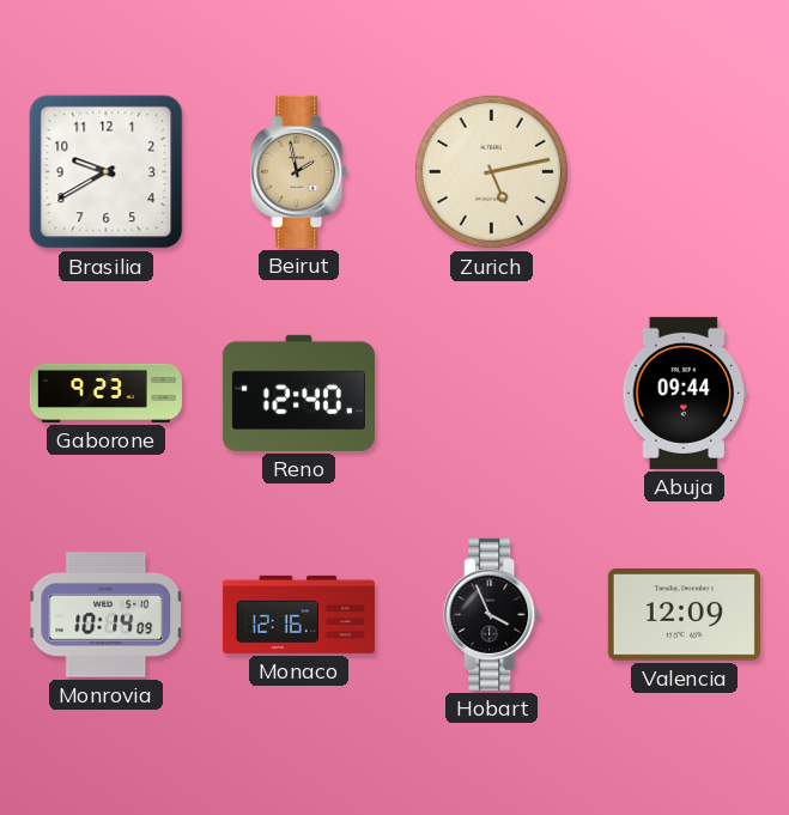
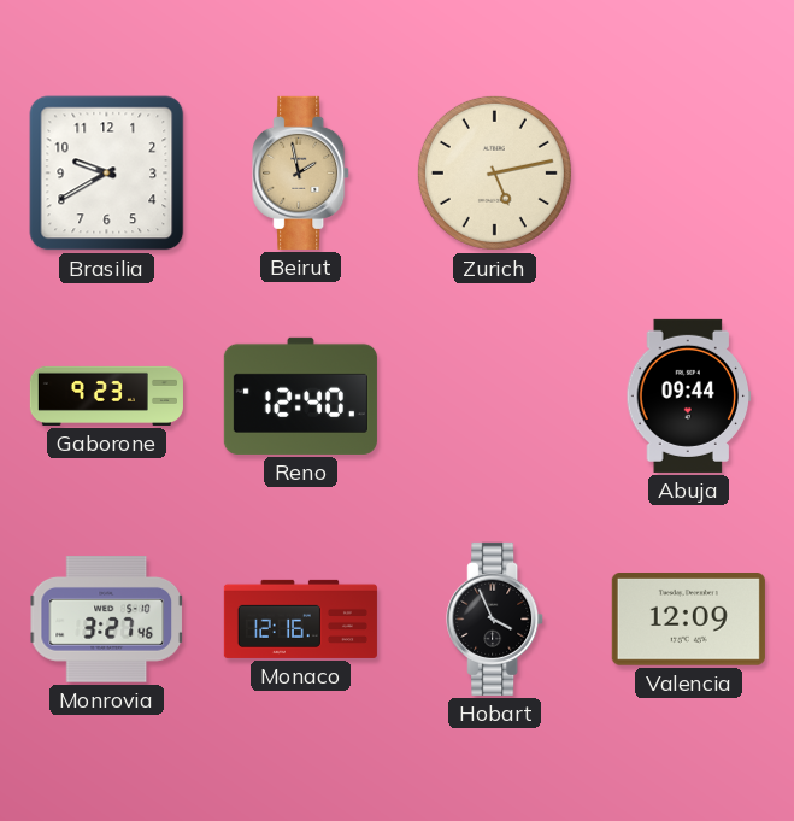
Monrovia: 10:14 -> 3:27 (107, 620)
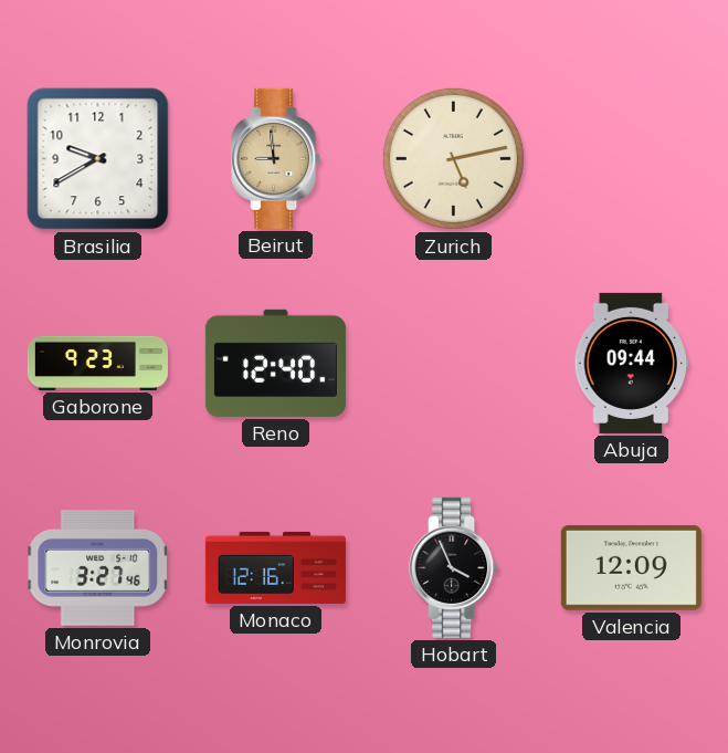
Beirut: 1:58 -> 8:59 (276, 158)
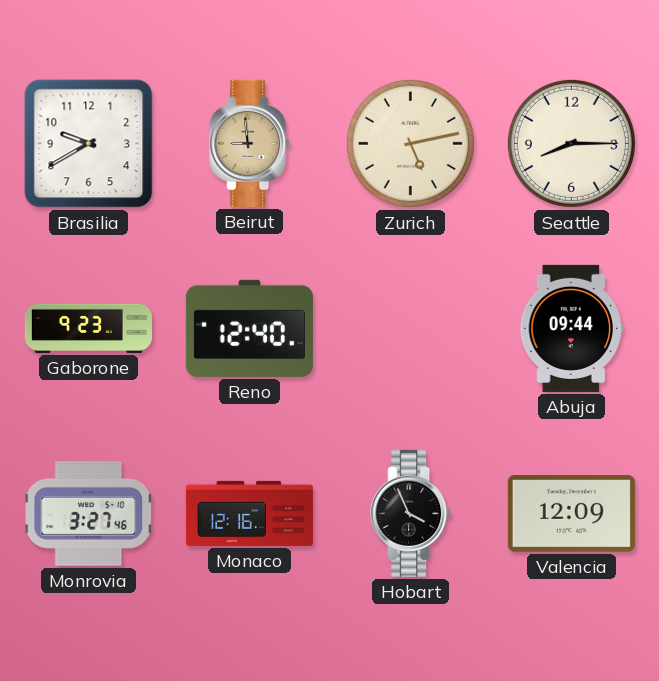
Seattle: none -> 8:15 (571, 143)
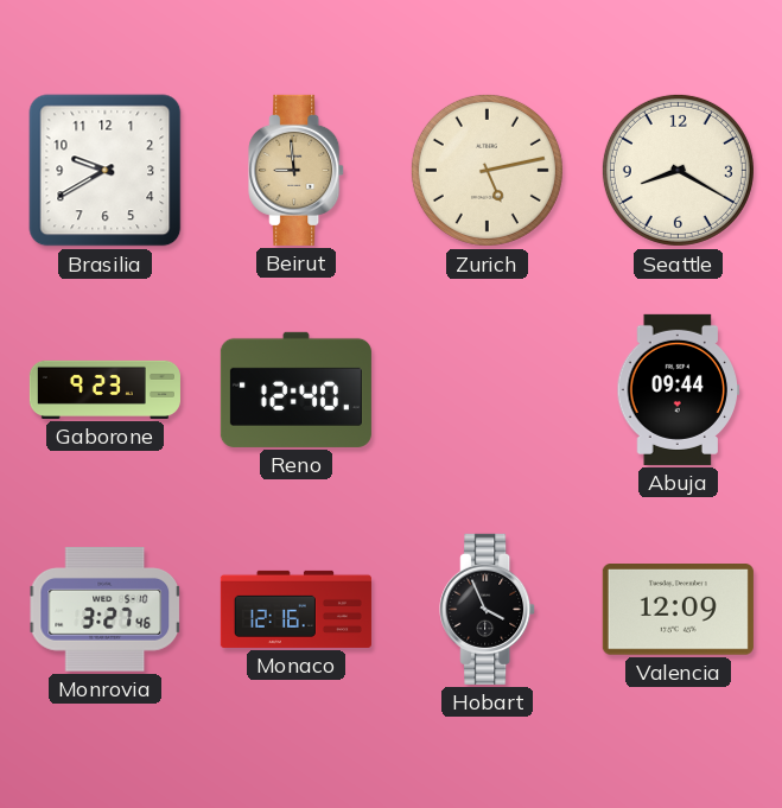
Seattle: 8:15 -> 8:20 (678, 170)
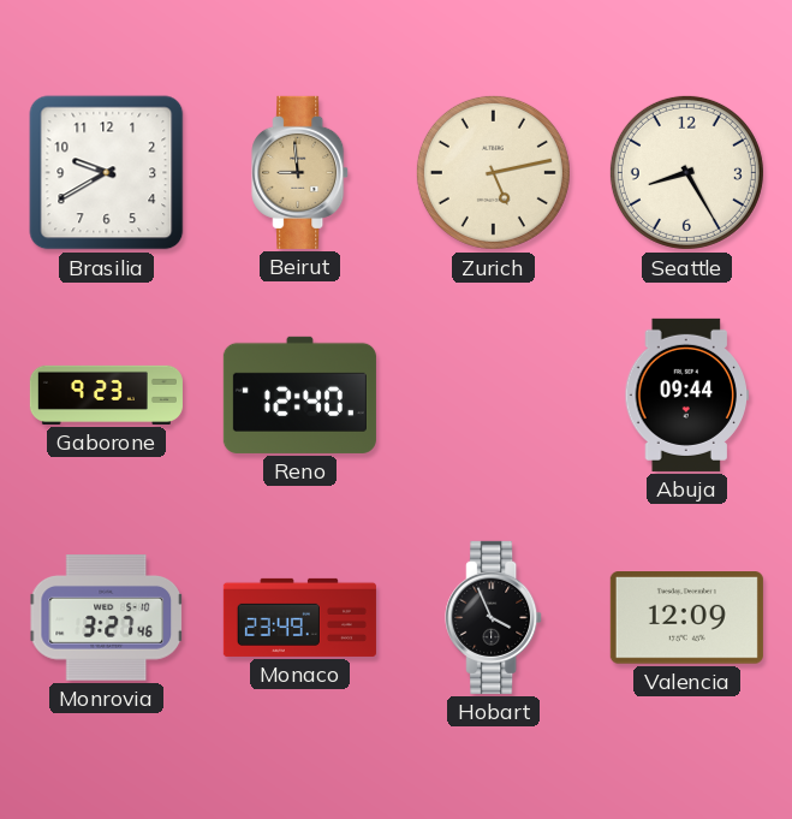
Seattle: 8:20 -> 8:25 (686, 172)
Monaco: 12:16 -> 23:49 (299, 617)
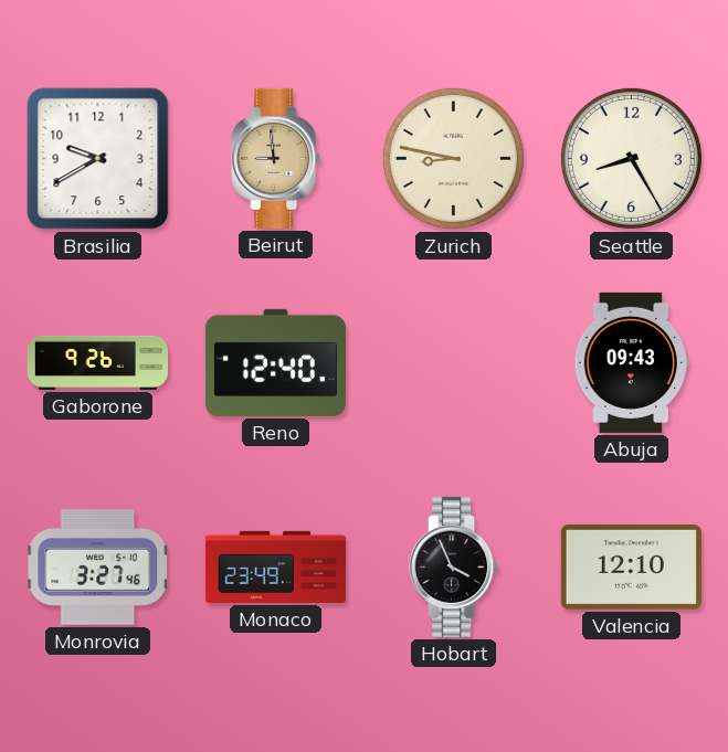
Zurich: 5:13 -> 8:47 (453, 158)
Gaborone: 9:23 -> 9:26 (97, 362)
Abuja: 09:44 -> 09:43 (632, 362)
Valencia: 12:09 -> 12:10 (631, 568)
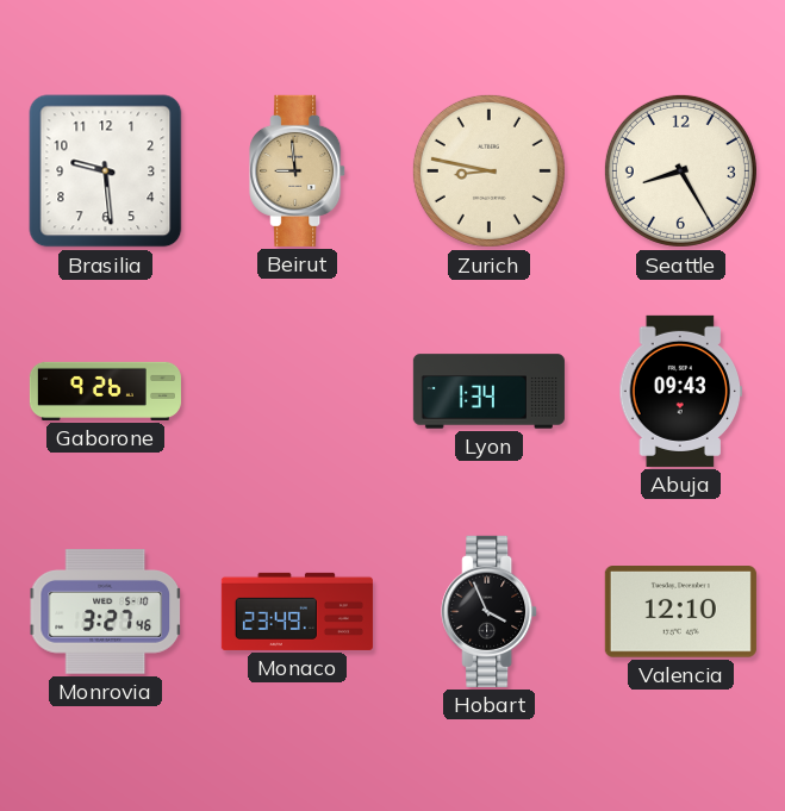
Brasilia: 9:40 -> 9:29 (106, 171)
Reno: 12:40 -> none (275, 362)
Lyon: none -> 1:34 (488, 392)
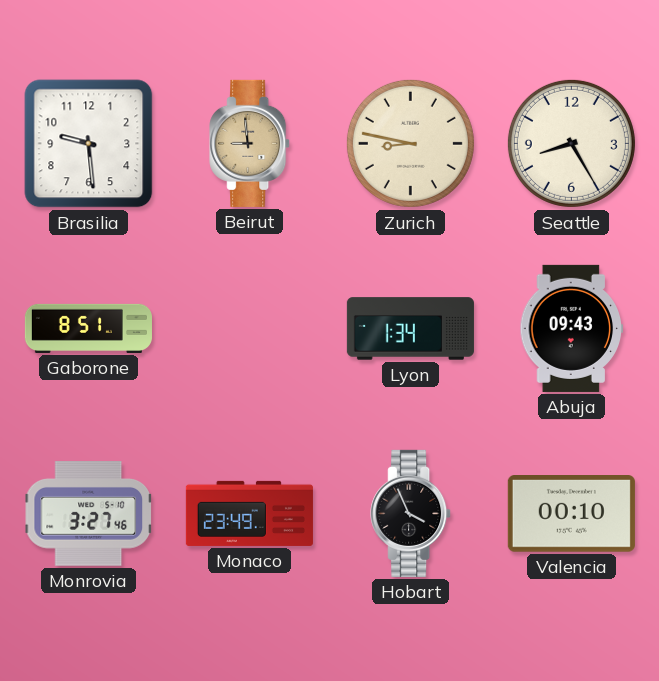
Gaborone: 9:26 -> 8:51 (88, 328)
Valencia: 12:10 -> 00:10 (571, 514)
